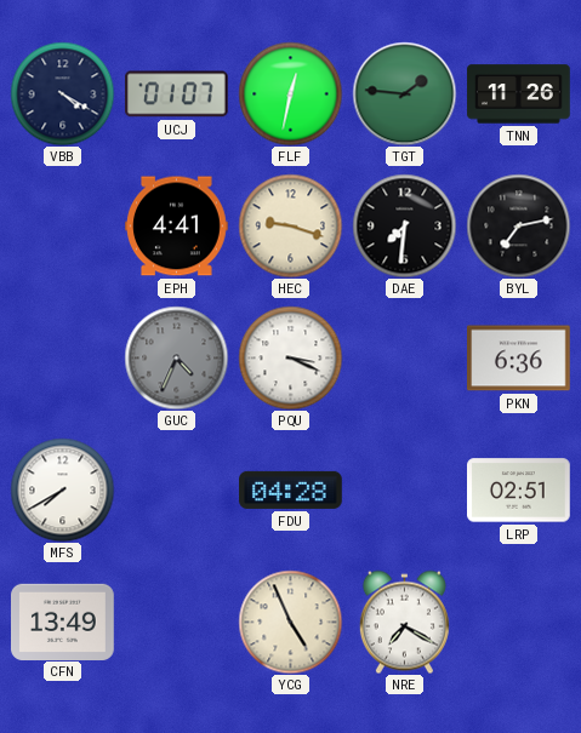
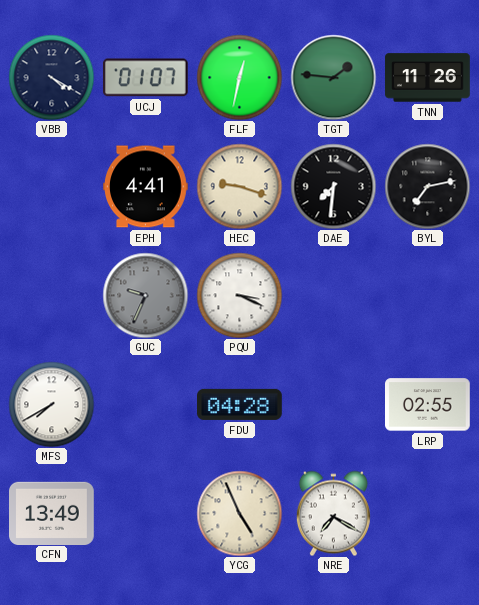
GUC: 4:34 -> 9:34 (145, 295)
PKN: 6:36 -> none (519, 359)
LRP: 02:51 -> 02:55 (428, 405)
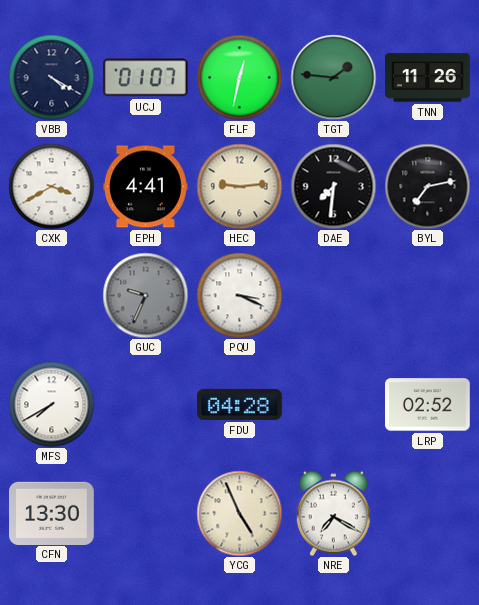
CXK: none -> 3:40 (51, 186)
HEC: 9:18 -> 9:14 (239, 186)
LRP: 02:55 -> 02:52 (428, 405)
CFN: 13:49 -> 13:30 (52, 513)
